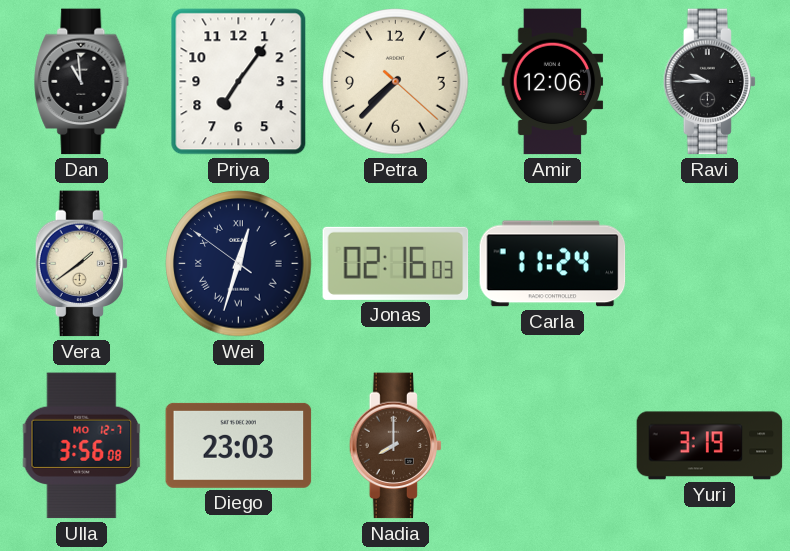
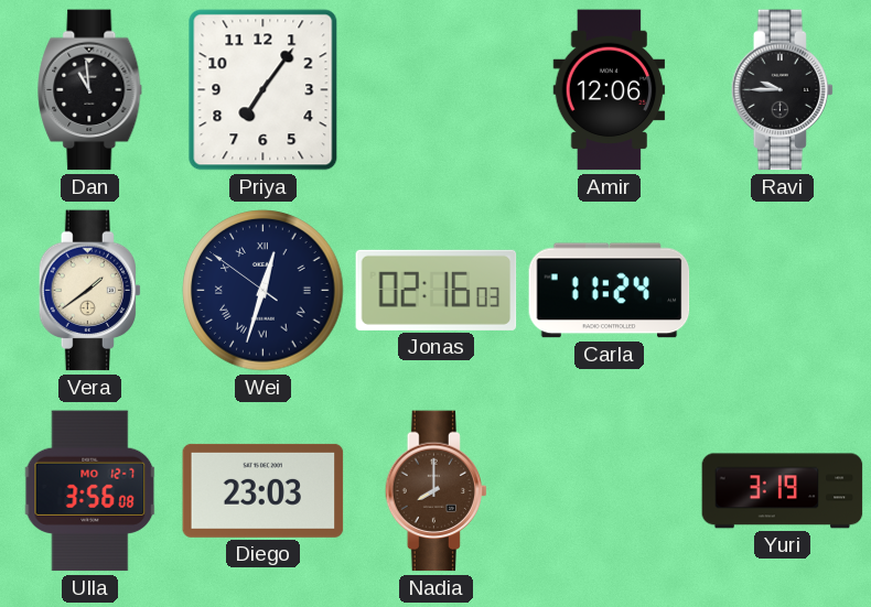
Petra: 7:37 -> none (396, 82)
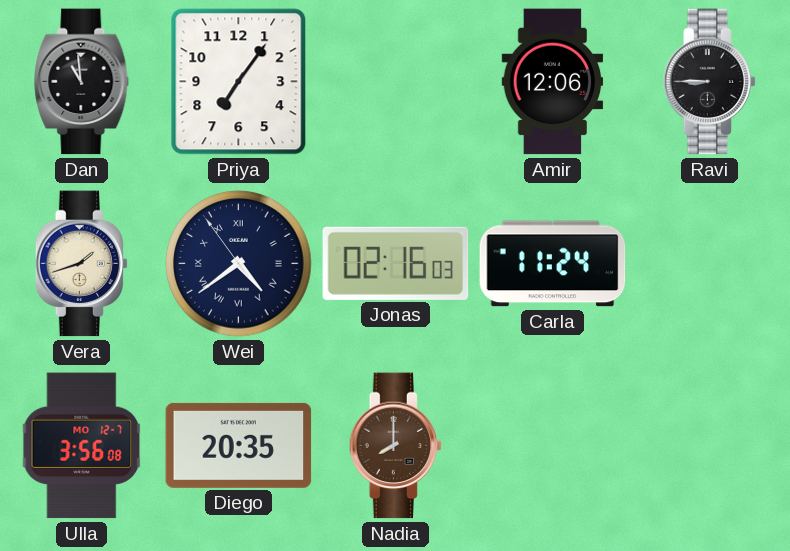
Ravi: 9:45 -> 8:45 (710, 82)
Vera: 1:39 -> 1:42 (82, 264)
Wei: 12:32 -> 4:38 (239, 264)
Diego: 23:03 -> 20:35 (239, 445)
Yuri: 3:19 -> none (783, 491)
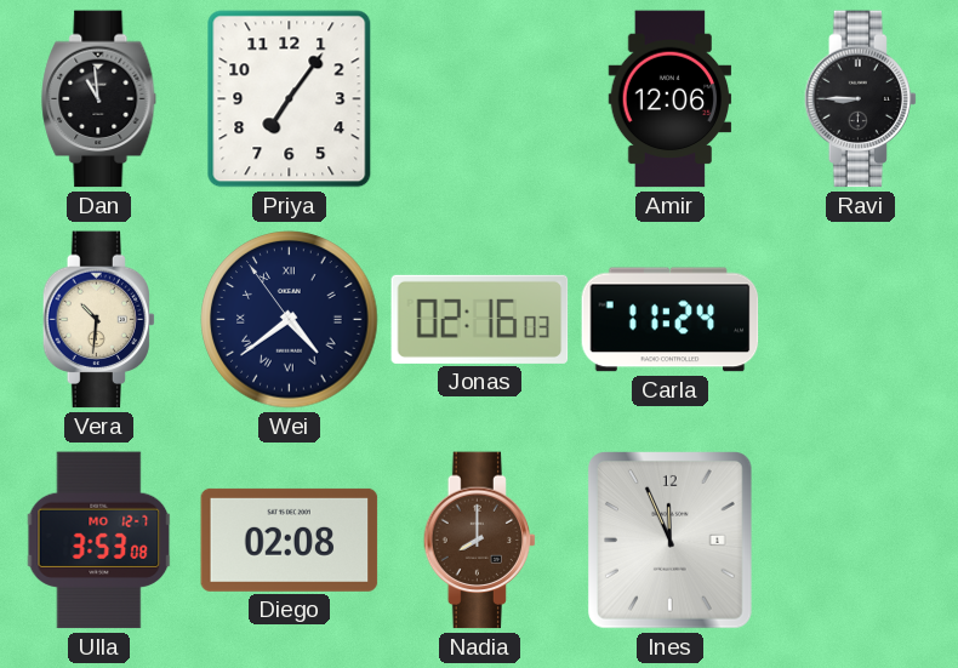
Vera: 1:42 -> 10:31 (99, 320)
Ulla: 3:56 -> 3:53 (99, 541)
Diego: 20:35 -> 02:08 (290, 539)
Ines: none -> 11:56 (671, 541)
